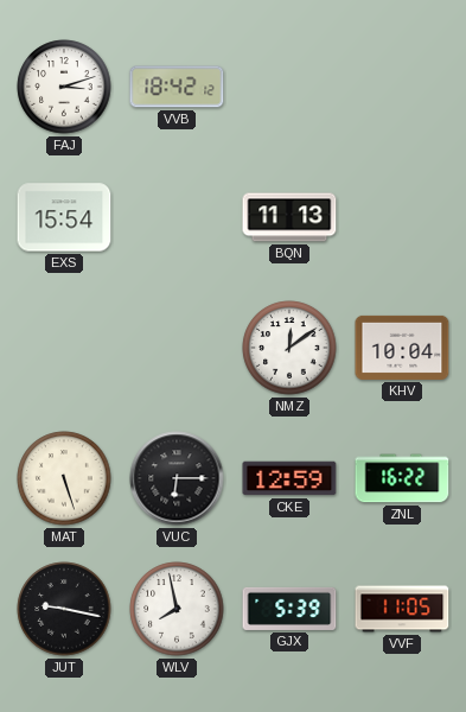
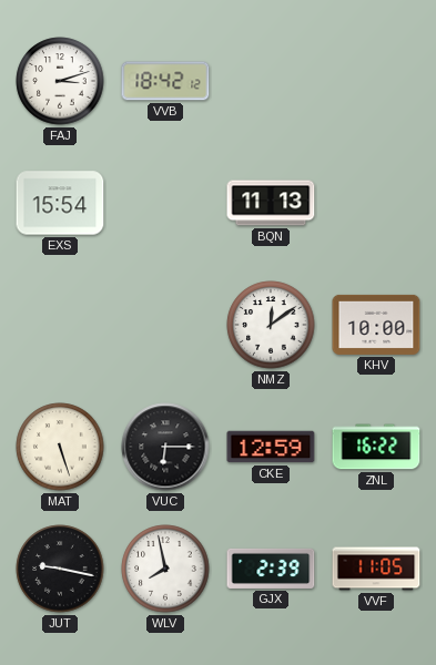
KHV: 10:04 -> 10:00 (376, 325)
GJX: 5:39 -> 2:39 (271, 569)
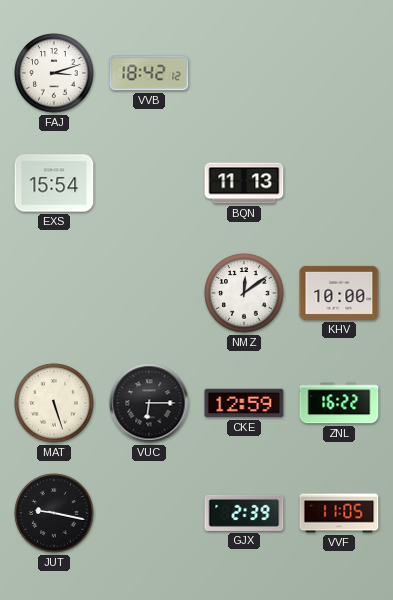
WLV: 7:58 -> none (165, 569)
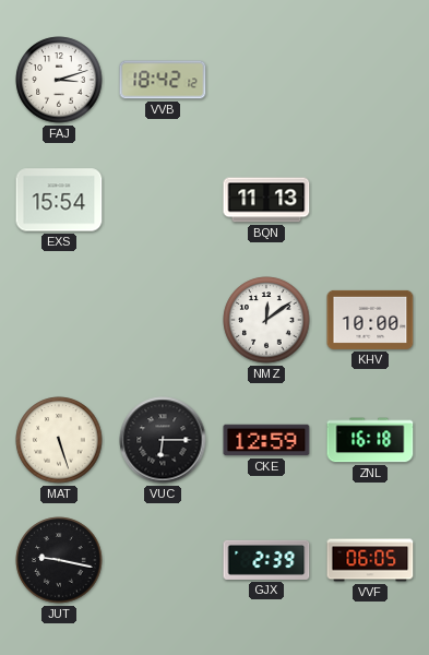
ZNL: 16:22 -> 16:18 (370, 440)
VVF: 11:05 -> 06:05 (370, 560)
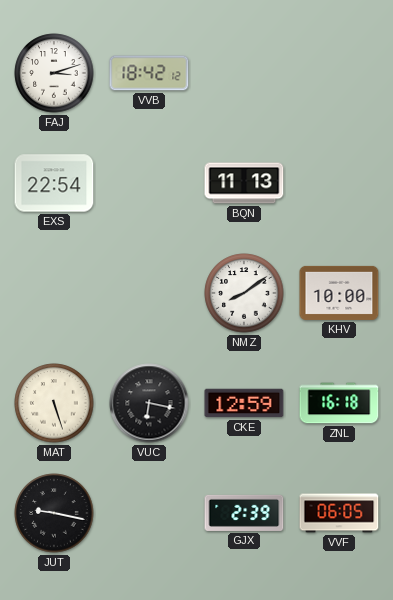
EXS: 15:54 -> 22:54 (54, 183)
NMZ: 12:09 -> 8:09 (244, 293)
VUC: 6:15 -> 6:17 (149, 403)
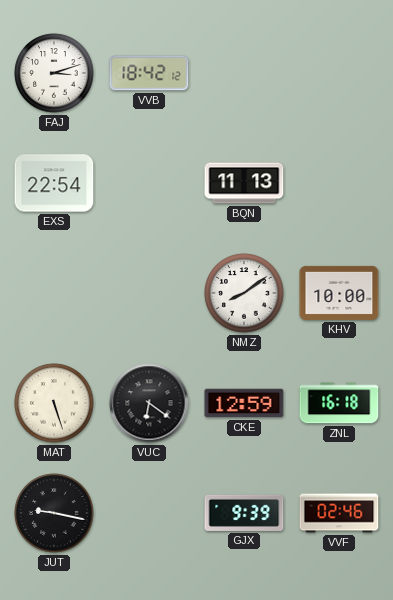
VUC: 6:17 -> 6:21 (149, 403)
GJX: 2:39 -> 9:39 (244, 513)
VVF: 06:05 -> 02:46 (339, 513)
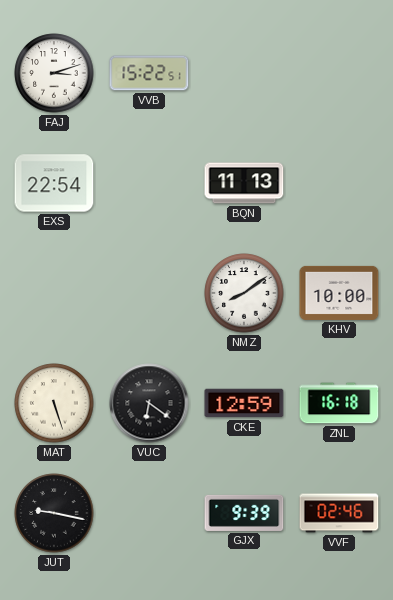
VVB: 18:42 -> 15:22 (149, 73)
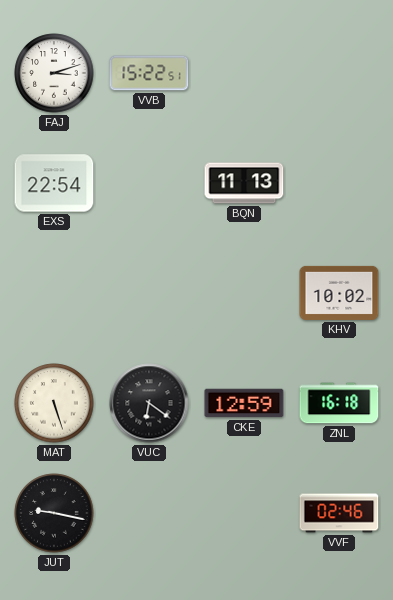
NMZ: 8:09 -> none (244, 293)
KHV: 10:00 -> 10:02 (339, 293)
GJX: 9:39 -> none (244, 513)
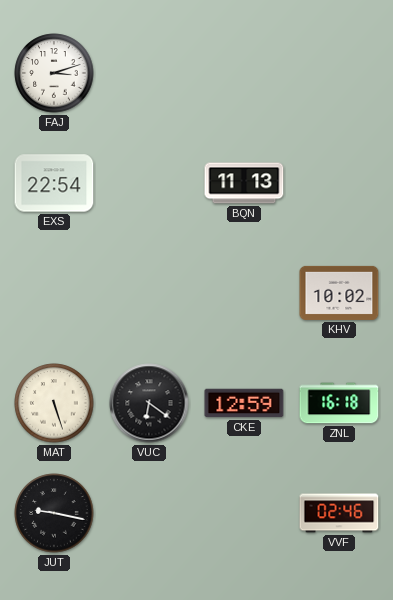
VVB: 15:22 -> none (149, 73)
